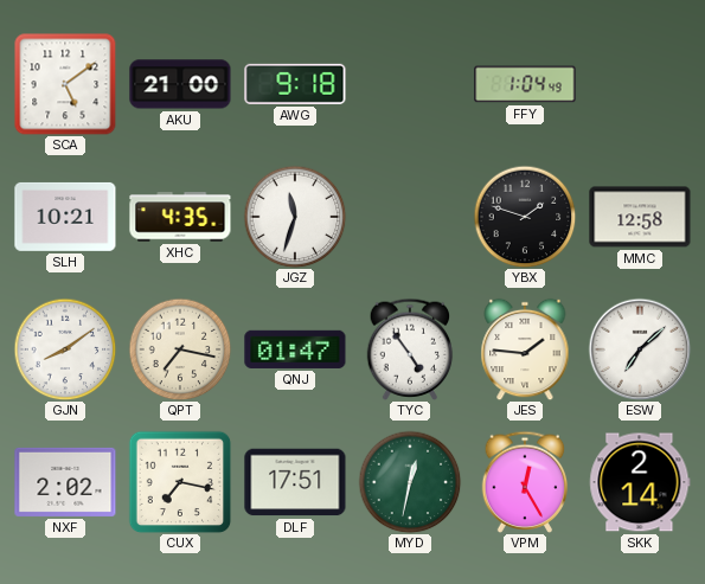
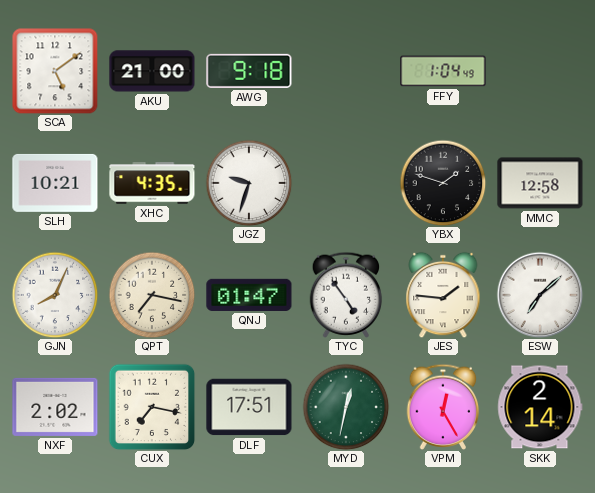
JGZ: 11:33 -> 9:33 (249, 183)
GJN: 8:09 -> 8:04 (55, 295)
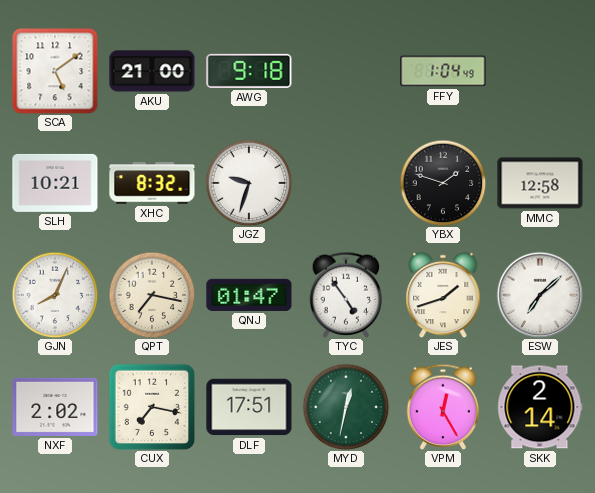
XHC: 4:35 -> 8:32 (152, 183)
JES: 1:46 -> 1:42 (443, 295)
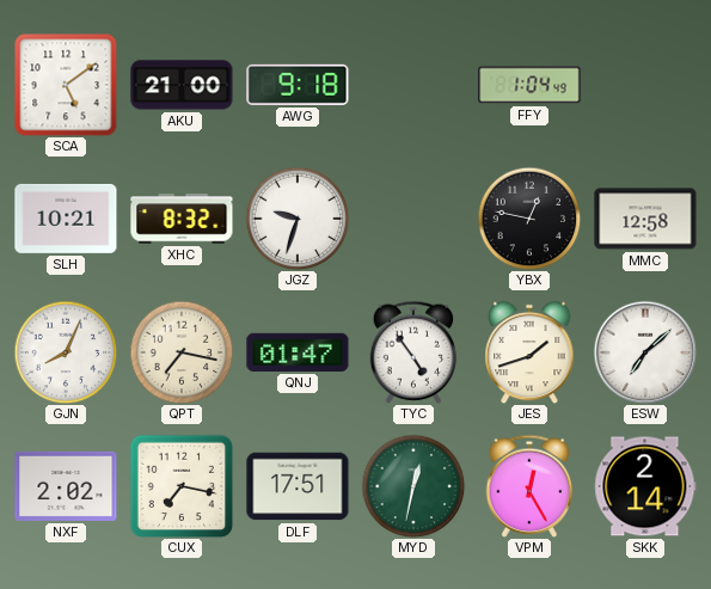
YBX: 1:48 -> 12:47 (529, 219)
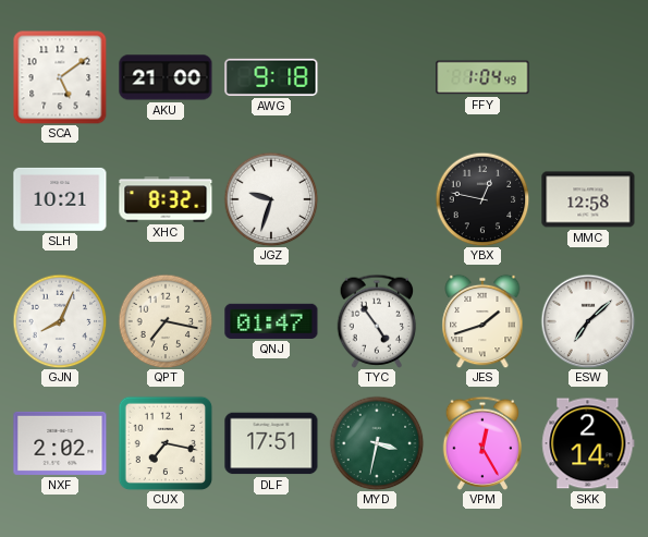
MYD: 12:32 -> 3:32 (377, 443)
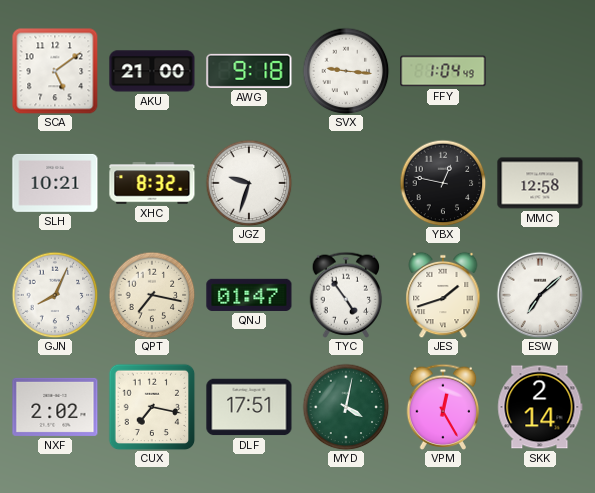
SVX: none -> 9:16 (346, 71)
MYD: 3:32 -> 4:02 (346, 407)
